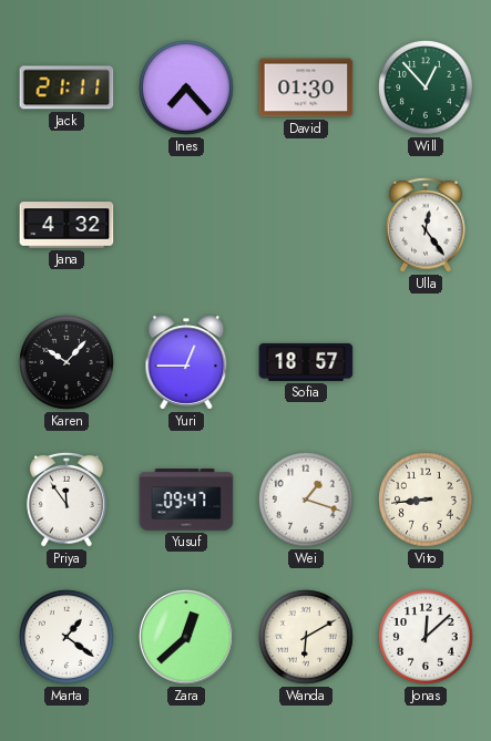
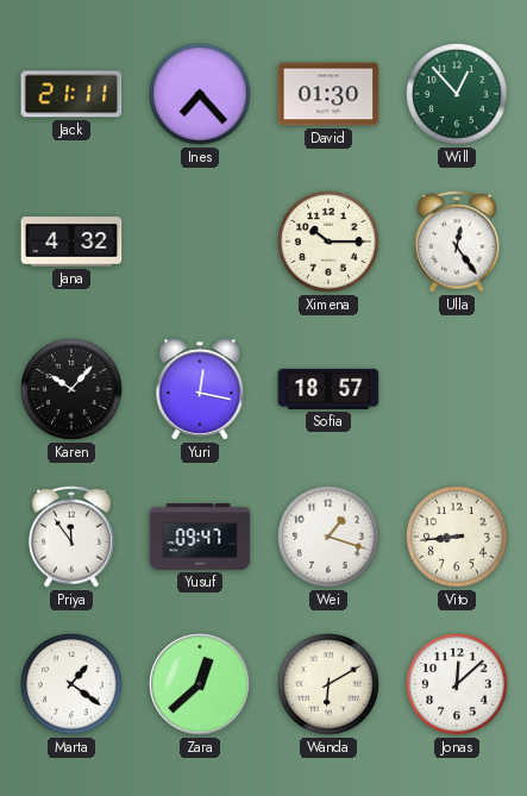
Ximena: none -> 10:15 (328, 242)
Yuri: 12:45 -> 12:17 (200, 389)
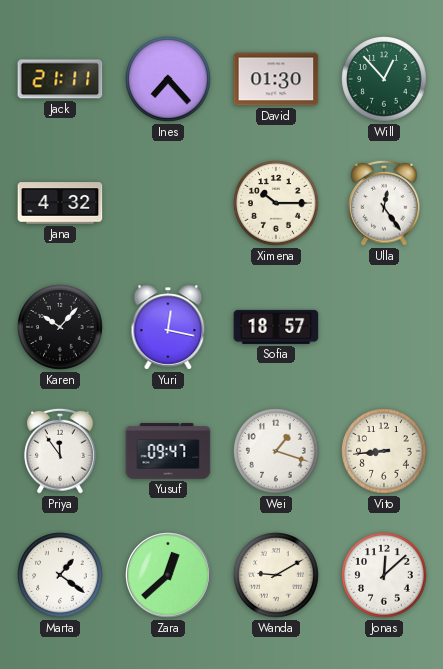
Wanda: 6:10 -> 9:10 (276, 575)
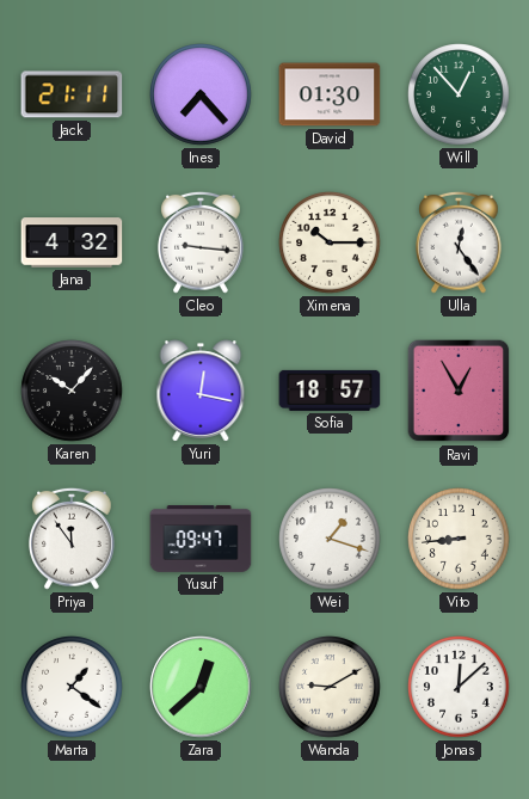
Cleo: none -> 9:16 (201, 242)
Ravi: none -> 12:55 (459, 391)
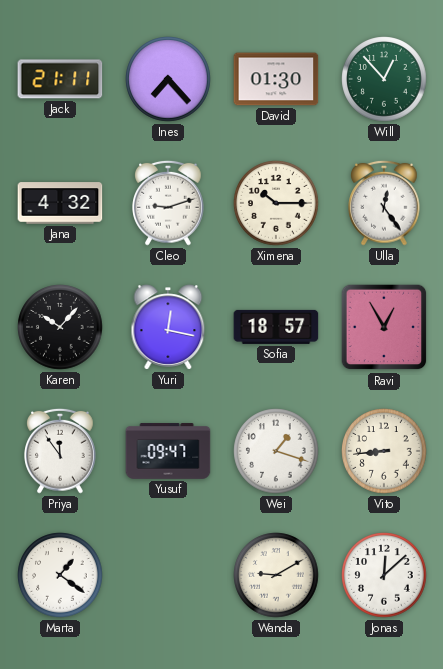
Cleo: 9:16 -> 9:12 (168, 203)
Zara: 12:38 -> none (201, 687)
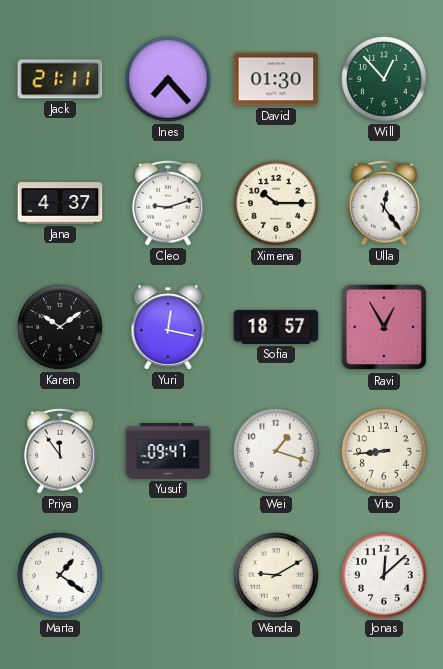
Jana: 4:32 -> 4:37 (60, 203)
Karen: 10:07 -> 10:09 (60, 327)
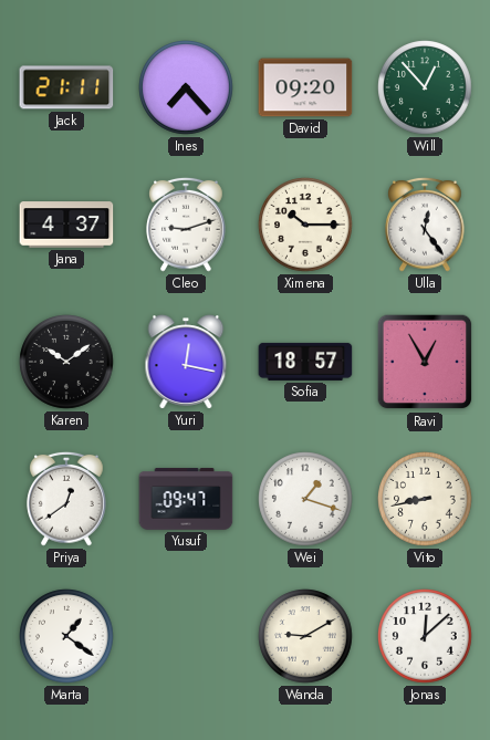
David: 01:30 -> 09:20 (305, 87)
Priya: 11:54 -> 12:39 (66, 499)
Vito: 8:44 -> 8:43 (425, 499)
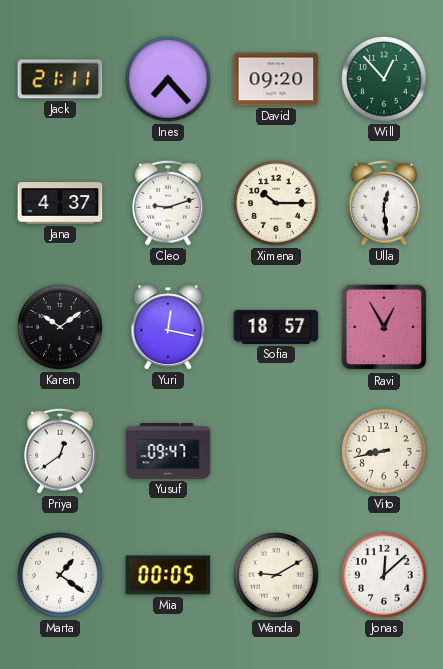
Ulla: 12:24 -> 12:29 (384, 203)
Wei: 1:18 -> none (305, 499)
Mia: none -> 00:05 (168, 575)
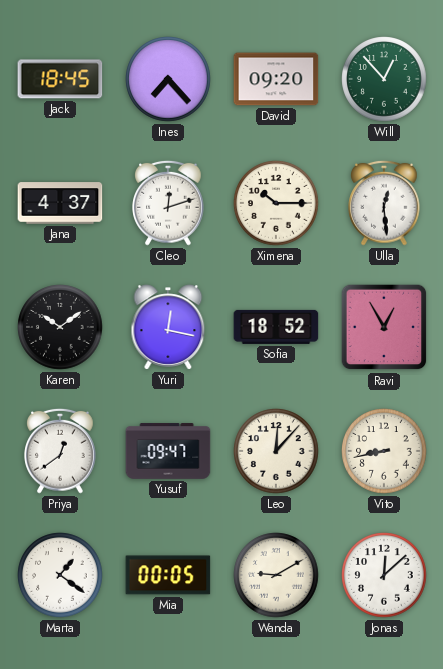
Jack: 21:11 -> 18:45 (60, 79)
Cleo: 9:12 -> 12:12 (168, 203)
Sofia: 18:57 -> 18:52 (276, 327)
Leo: none -> 12:07 (276, 451)
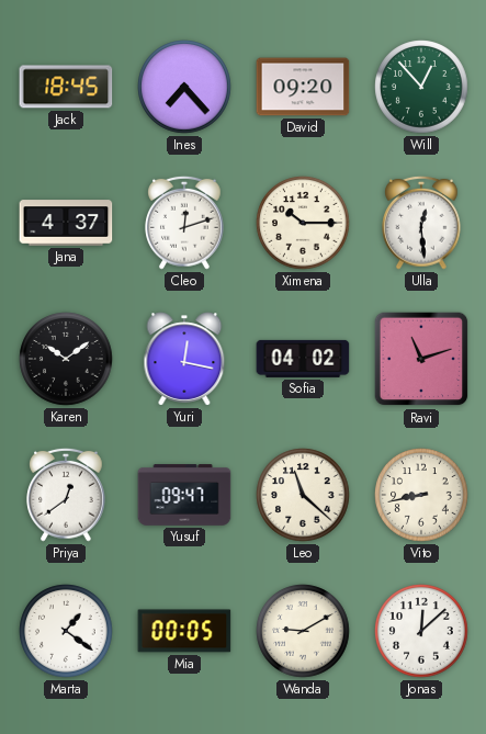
Sofia: 18:52 -> 04:02 (303, 359)
Ravi: 12:55 -> 11:12 (421, 359)
Leo: 12:07 -> 11:22 (303, 495)
